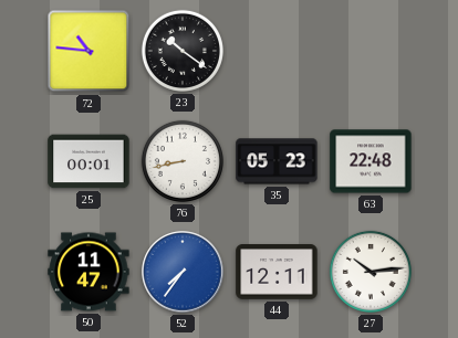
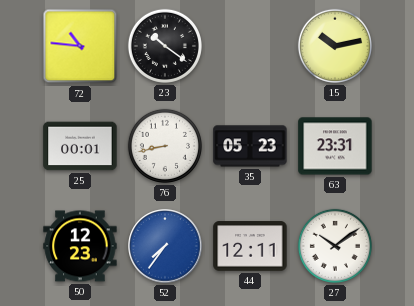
15: none -> 10:13 (335, 46)
63: 22:48 -> 23:31 (335, 146)
50: 11:47 -> 12:23 (80, 246)
27: 10:14 -> 10:09 (335, 246)
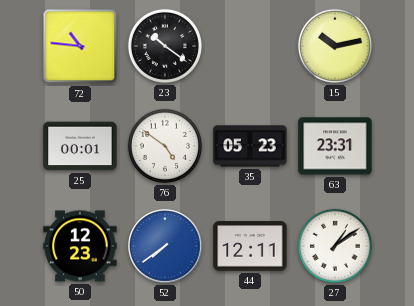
76: 8:43 -> 4:51 (165, 146)
52: 7:36 -> 7:39 (165, 246)
27: 10:09 -> 1:09 (335, 246)
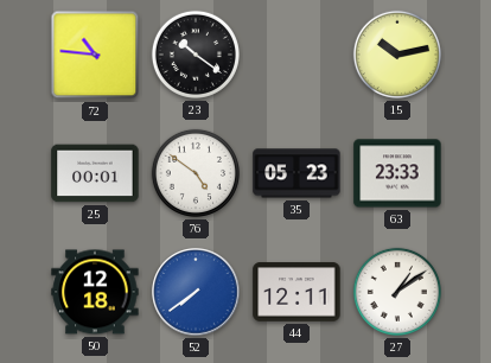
63: 23:31 -> 23:33 (397, 173)
50: 12:23 -> 12:18 (95, 292)
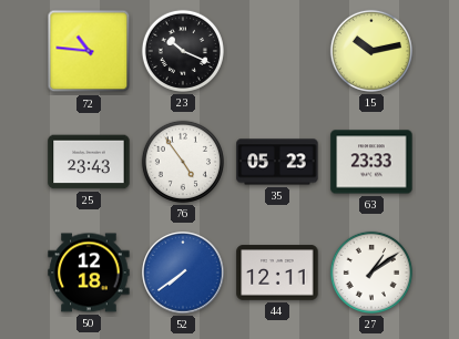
23: 10:21 -> 10:19 (183, 51)
25: 00:01 -> 23:43 (89, 162)
76: 4:51 -> 4:54 (183, 162)
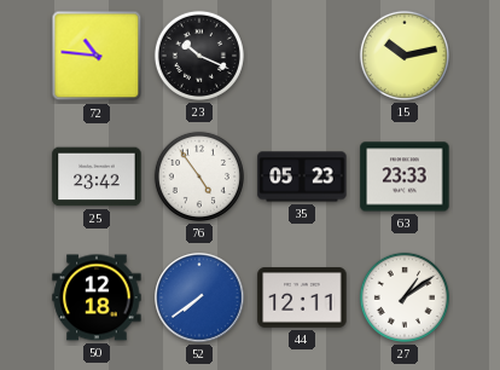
25: 23:43 -> 23:42 (97, 177)
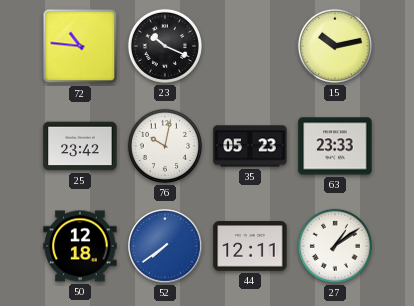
76: 4:54 -> 10:02 (165, 146)
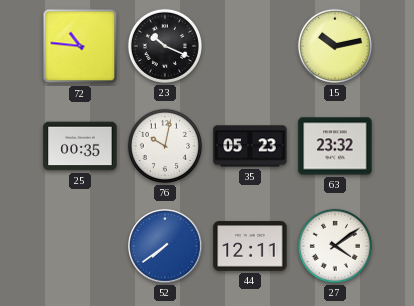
25: 23:42 -> 00:35 (80, 146)
63: 23:33 -> 23:32 (335, 146)
50: 12:18 -> none (80, 246)
27: 1:09 -> 4:09 (335, 246)
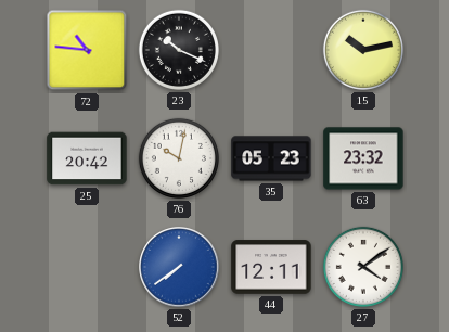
25: 00:35 -> 20:42 (87, 158)
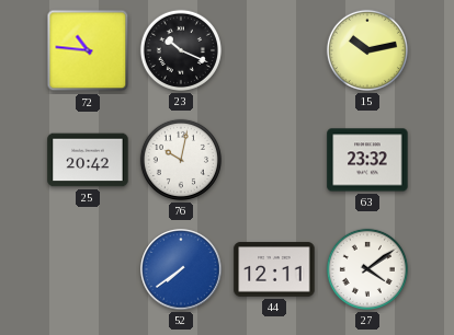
35: 05:23 -> none (271, 158)
